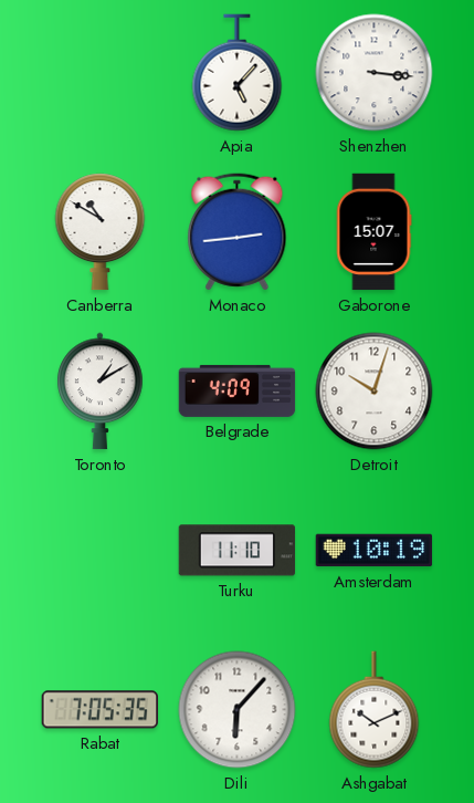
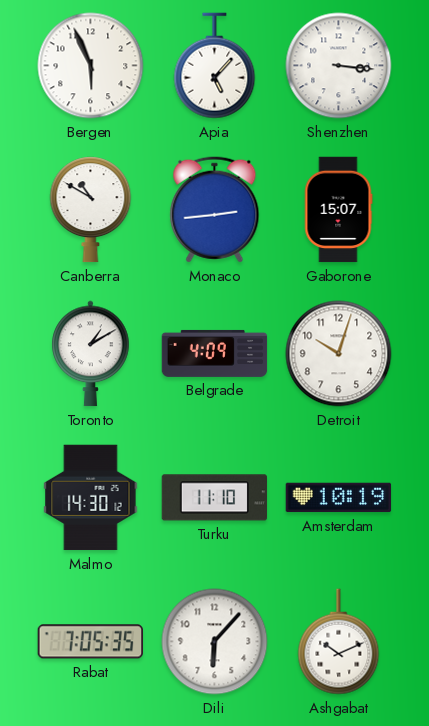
Bergen: none -> 5:56 (91, 66)
Malmo: none -> 14:30 (91, 498)
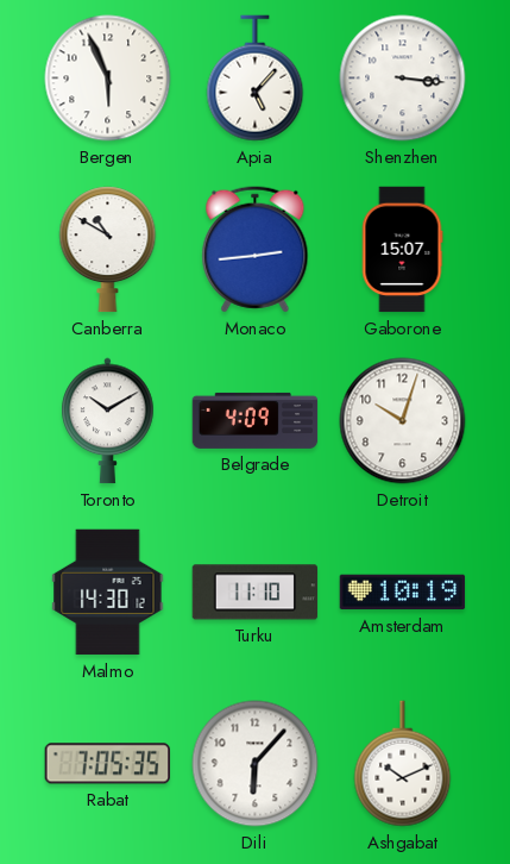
Toronto: 1:10 -> 10:10 (108, 421)
